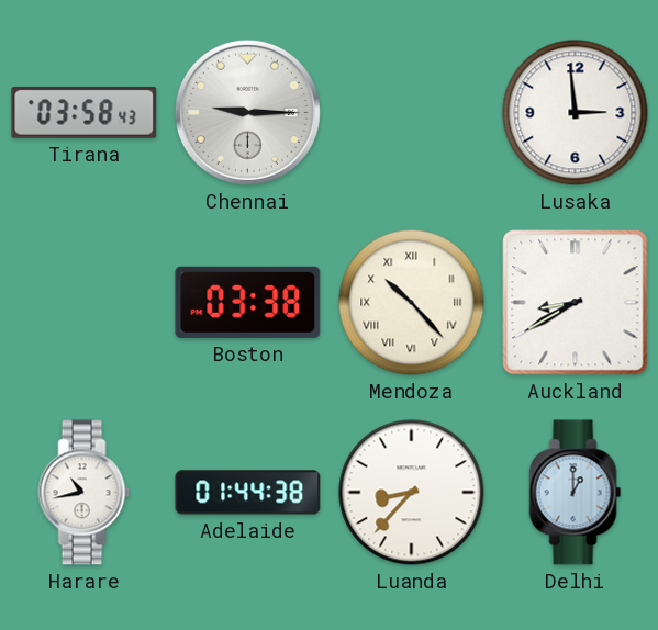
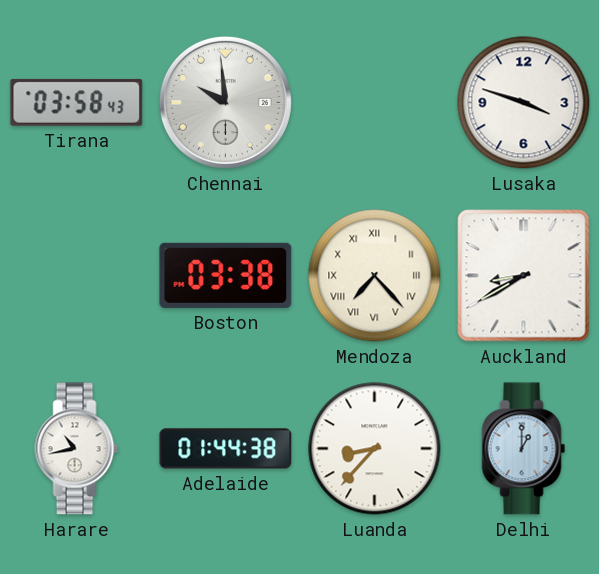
Chennai: 9:15 -> 9:59 (225, 102)
Lusaka: 2:59 -> 3:48 (524, 103)
Mendoza: 10:23 -> 7:23 (375, 276)
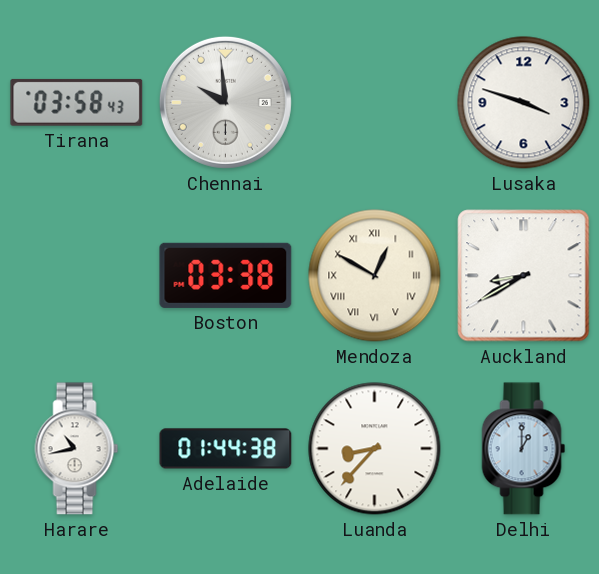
Mendoza: 7:23 -> 12:50 (375, 276)
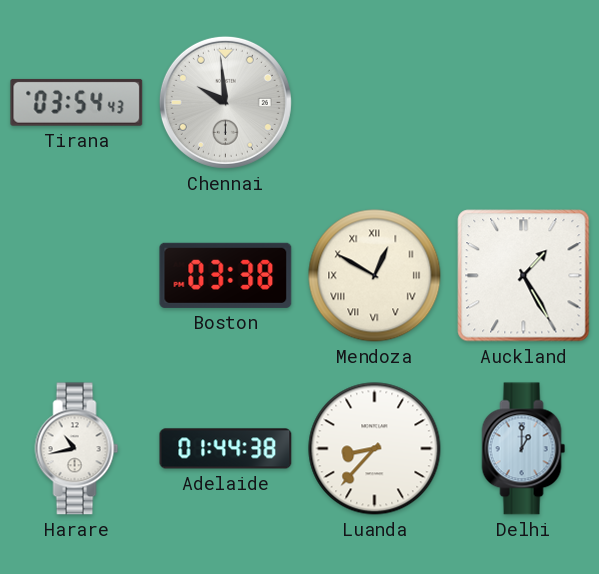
Tirana: 03:58 -> 03:54 (77, 102)
Lusaka: 3:48 -> none (524, 103)
Auckland: 8:40 -> 1:25 (524, 276)
